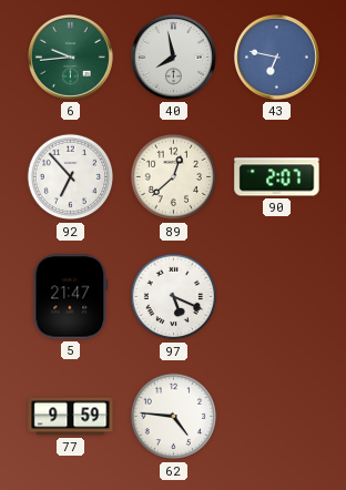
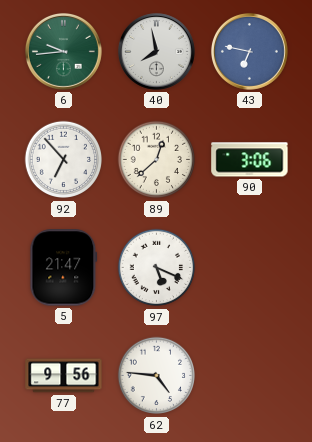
90: 2:07 -> 3:06 (250, 160)
77: 9:59 -> 9:56 (64, 376)
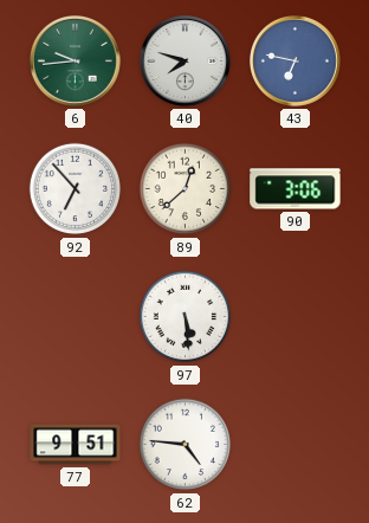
40: 7:58 -> 7:48 (184, 60)
5: 21:47 -> none (64, 268)
97: 5:19 -> 5:29 (186, 317)
77: 9:56 -> 9:51 (76, 445)
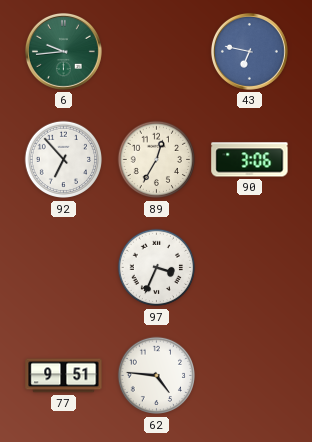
40: 7:48 -> none (184, 60)
89: 12:38 -> 12:35 (157, 160)
97: 5:29 -> 3:34 (157, 268)
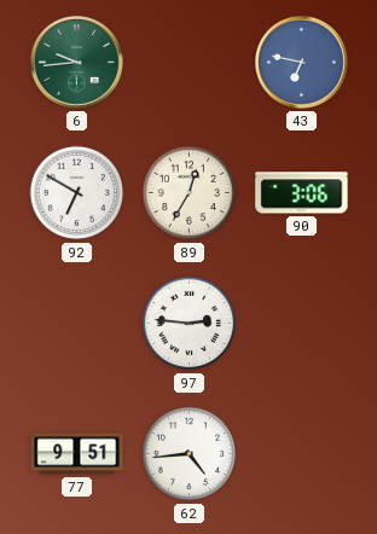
92: 6:53 -> 6:50 (77, 193)
97: 3:34 -> 2:46 (190, 324)
62: 4:46 -> 4:44 (190, 454)
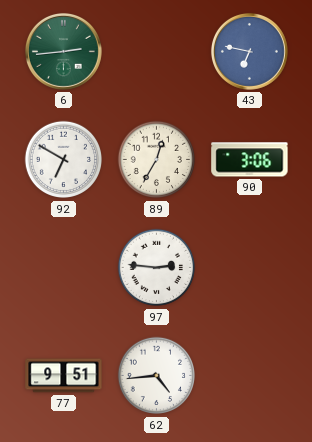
6: 9:44 -> 2:44 (63, 51)
